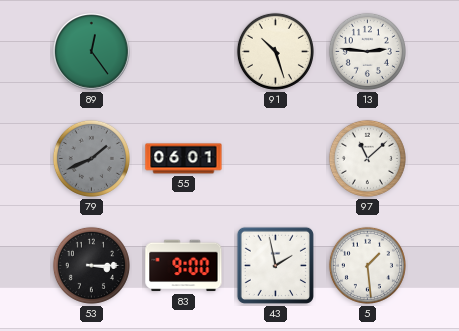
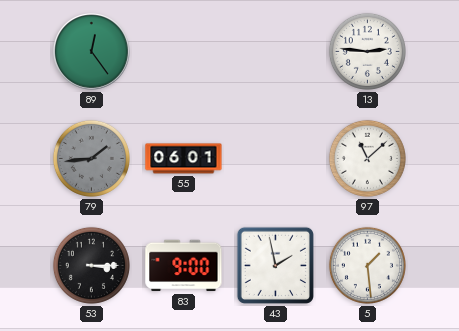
91: 10:27 -> none (275, 51)
79: 1:41 -> 1:44 (91, 158)
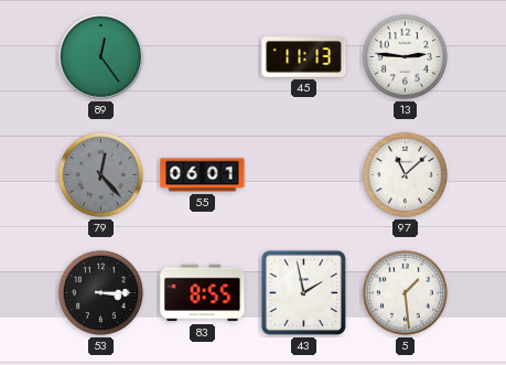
45: none -> 11:13 (304, 57)
79: 1:44 -> 12:23 (100, 174)
83: 9:00 -> 8:55 (203, 293)
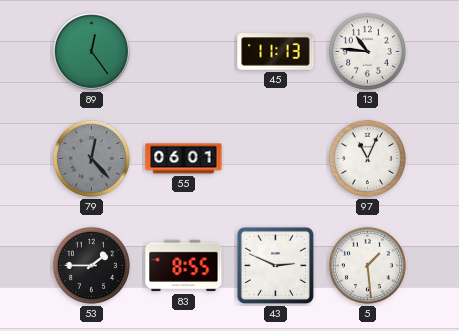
13: 2:46 -> 10:46 (367, 51)
97: 11:08 -> 11:04 (367, 158)
53: 3:15 -> 1:45 (91, 265)
43: 1:58 -> 2:49 (275, 265)
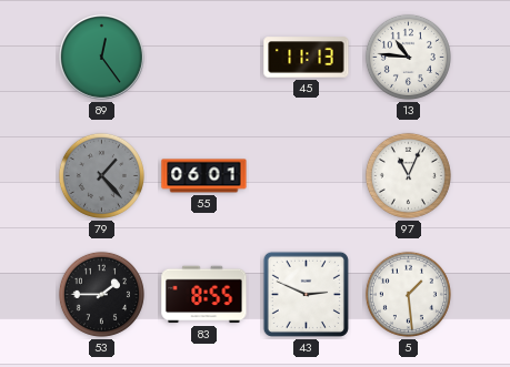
79: 12:23 -> 1:23 (101, 175)
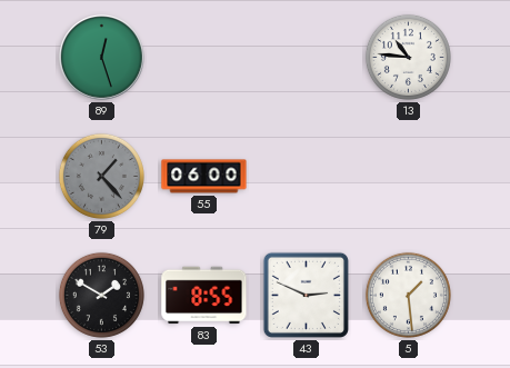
89: 12:24 -> 12:27 (102, 58)
45: 11:13 -> none (307, 58)
55: 06:01 -> 06:00 (204, 177)
97: 11:04 -> none (408, 175)
53: 1:45 -> 1:50 (101, 295)
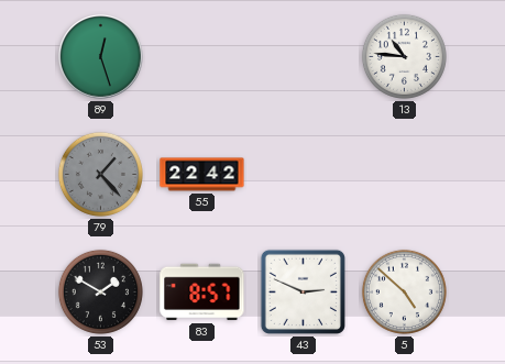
55: 06:00 -> 22:42 (202, 175)
83: 8:55 -> 8:57 (202, 293)
5: 1:29 -> 4:52 (404, 291)
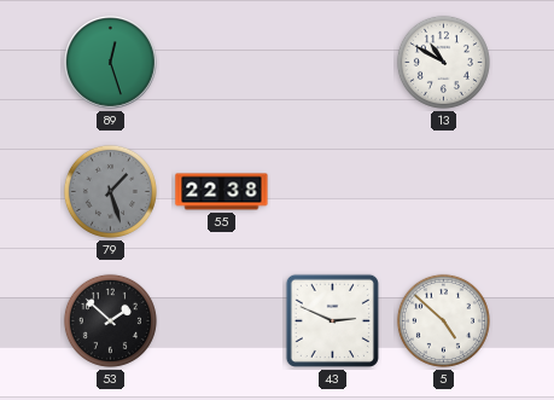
13: 10:46 -> 10:50 (443, 62)
79: 1:23 -> 1:27 (110, 191)
55: 22:42 -> 22:38 (222, 192)
53: 1:50 -> 1:52 (110, 320)
83: 8:57 -> none (202, 293)
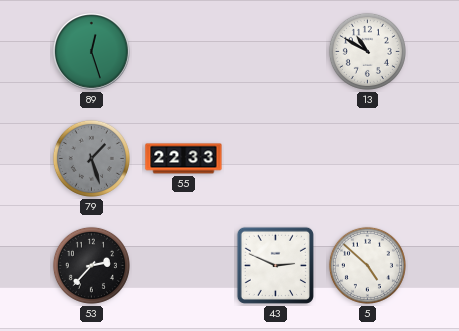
55: 22:38 -> 22:33 (184, 159)
53: 1:52 -> 2:37 (91, 265)
